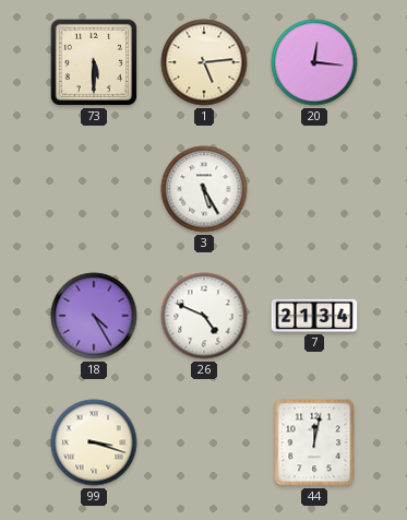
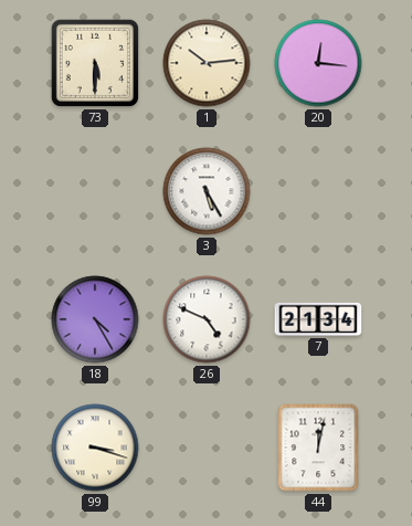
1: 5:14 -> 10:14 (207, 63)
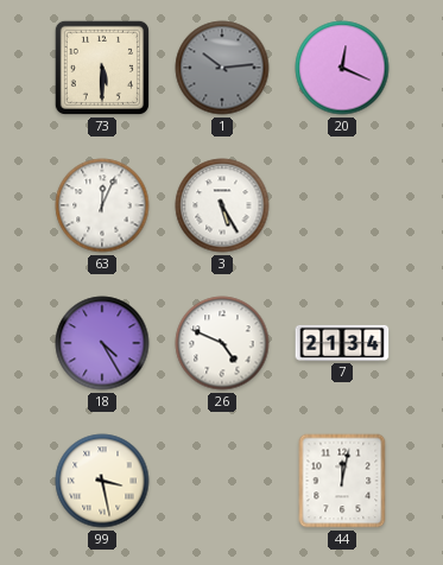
1 dial: cream -> grey (222, 68)
20: 12:16 -> 12:19 (342, 68)
63: none -> 12:04 (102, 205)
99: 3:18 -> 3:28 (102, 481)
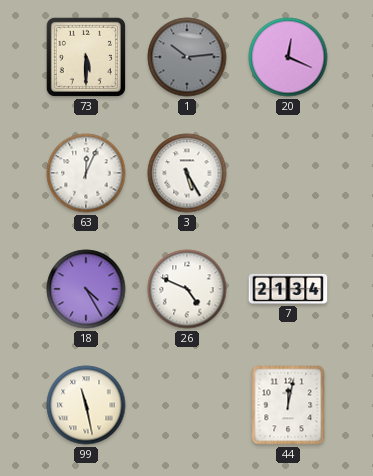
99: 3:28 -> 11:28 (86, 405)
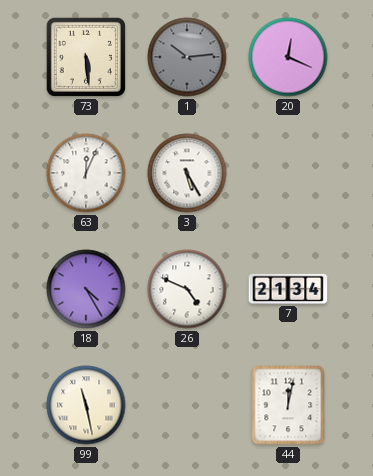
73: 5:30 -> 5:29 (86, 57)
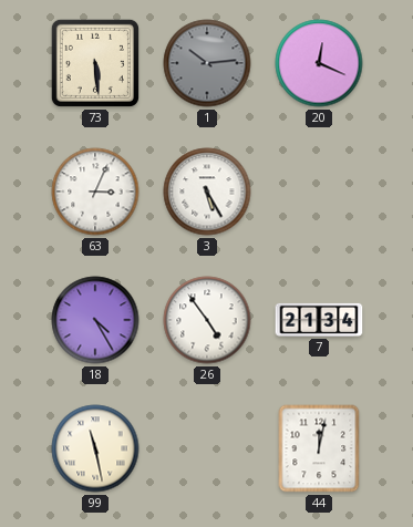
63: 12:04 -> 3:04 (95, 192)
26: 4:49 -> 4:54 (207, 320)
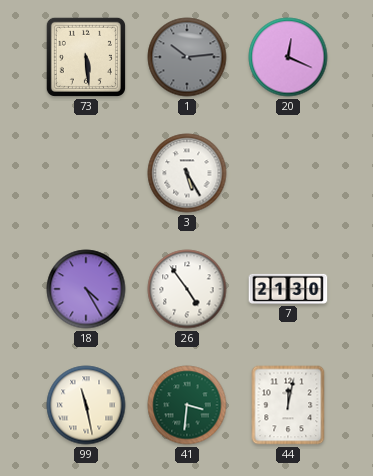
63: 3:04 -> none (95, 192)
7: 21:34 -> 21:30 (288, 289)
41: none -> 3:31 (187, 405)
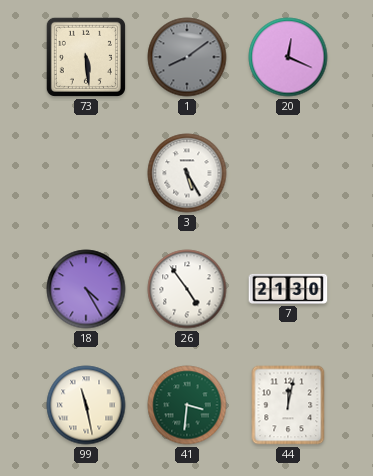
1: 10:14 -> 8:09 (187, 57)
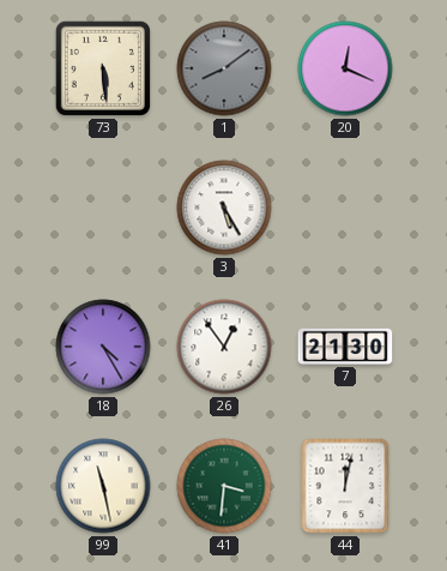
26: 4:54 -> 12:54 (224, 347)
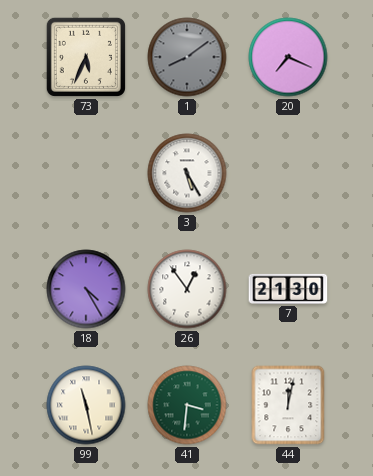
73: 5:29 -> 5:34 (86, 57)
20: 12:19 -> 7:19 (288, 57)
